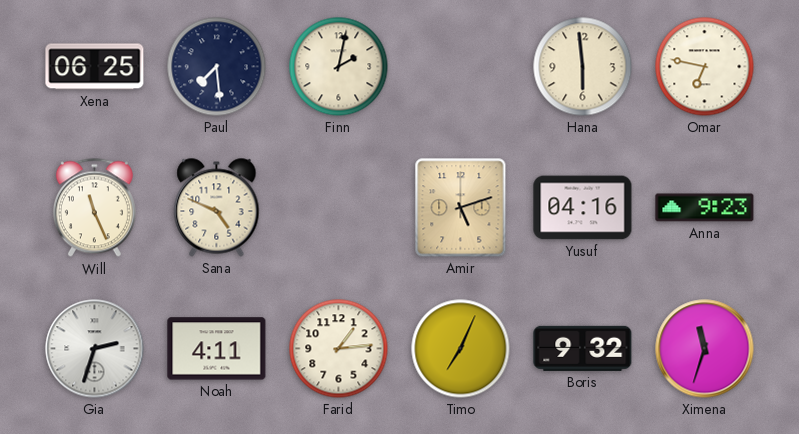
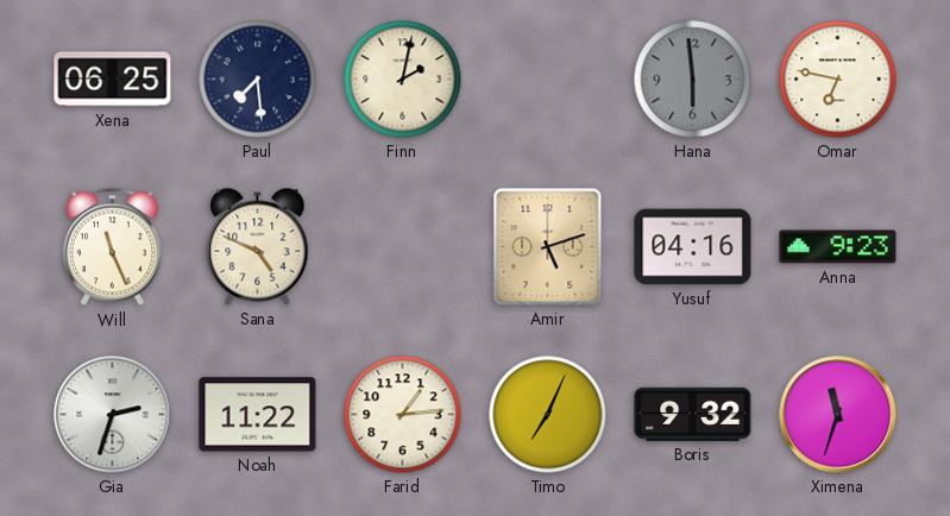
Hana dial: cream -> grey (693, 80)
Noah: 4:11 -> 11:22 (258, 415)
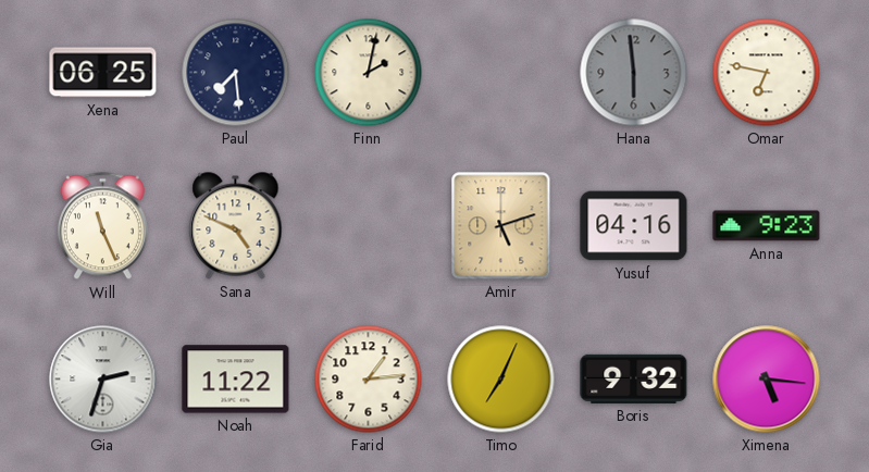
Ximena: 11:33 -> 5:16 (767, 380)
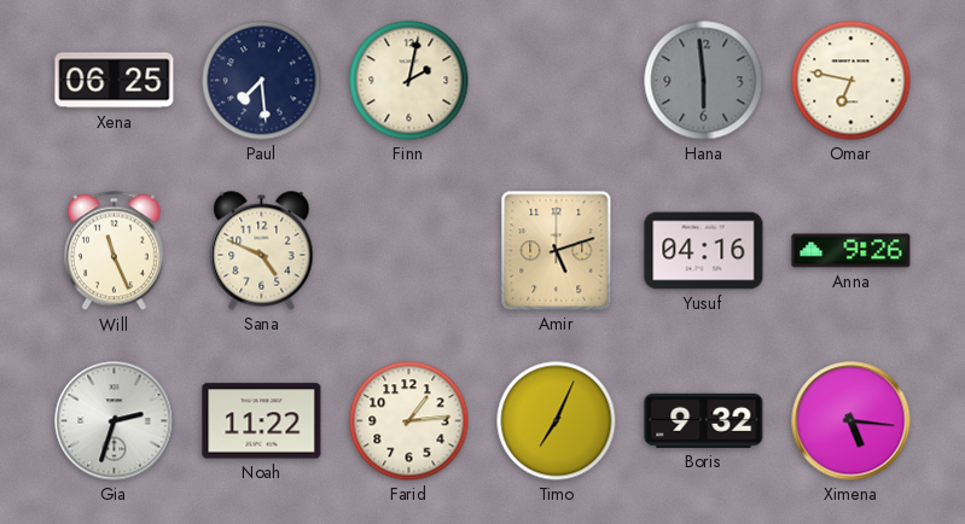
Anna: 9:23 -> 9:26 (851, 251)
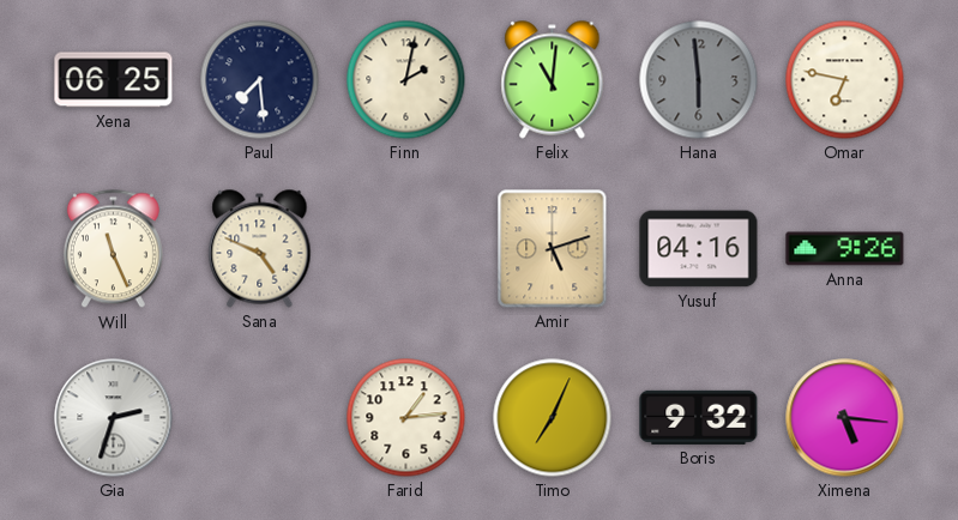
Felix: none -> 11:01 (553, 80)
Noah: 11:22 -> none (262, 421)
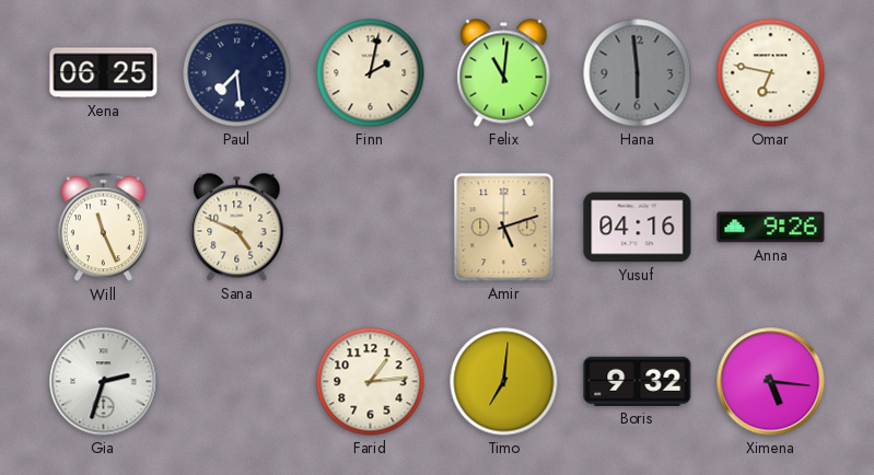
Timo: 7:04 -> 7:01 (504, 382)
